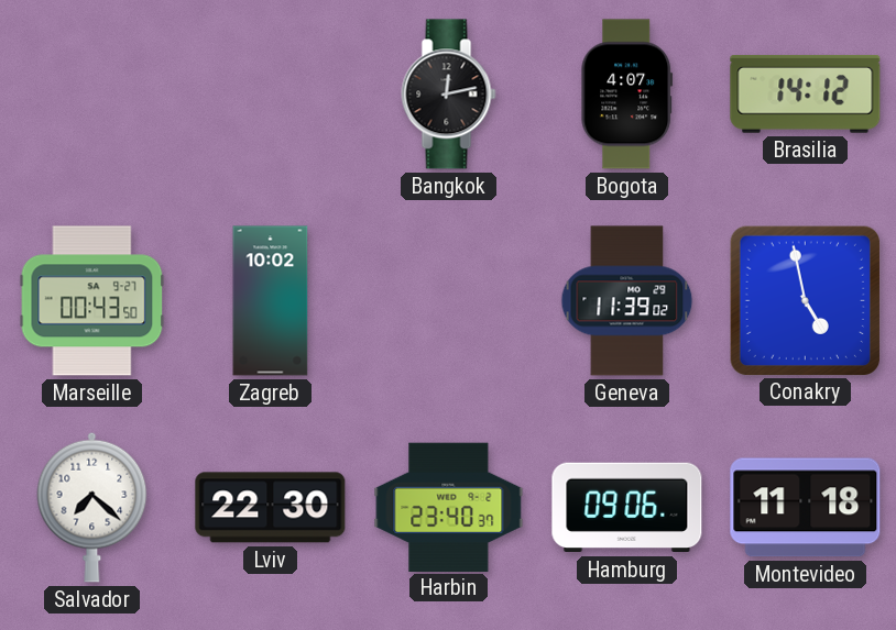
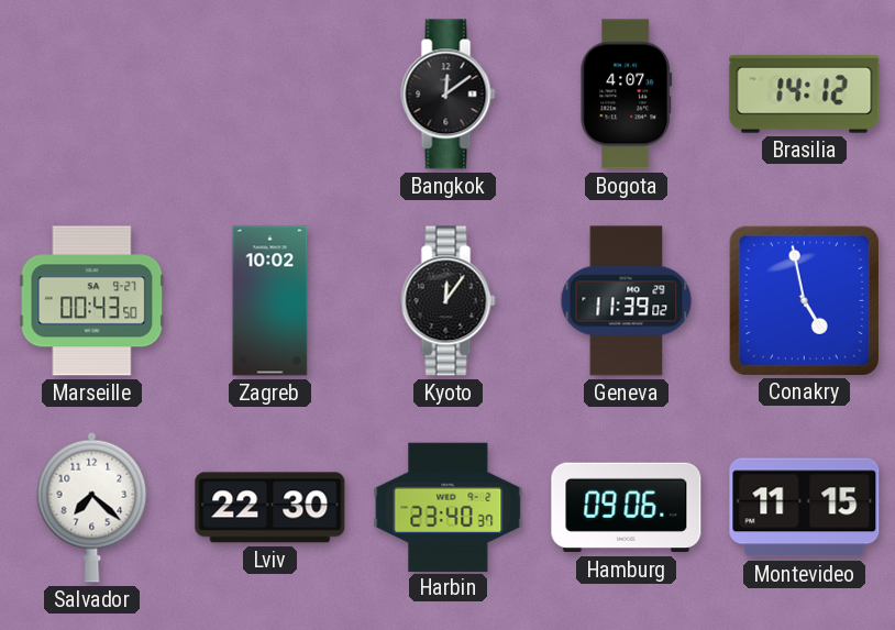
Bangkok: 12:13 -> 12:09 (449, 95)
Kyoto: none -> 12:06 (449, 301)
Montevideo: 11:18 -> 11:15 (805, 508)
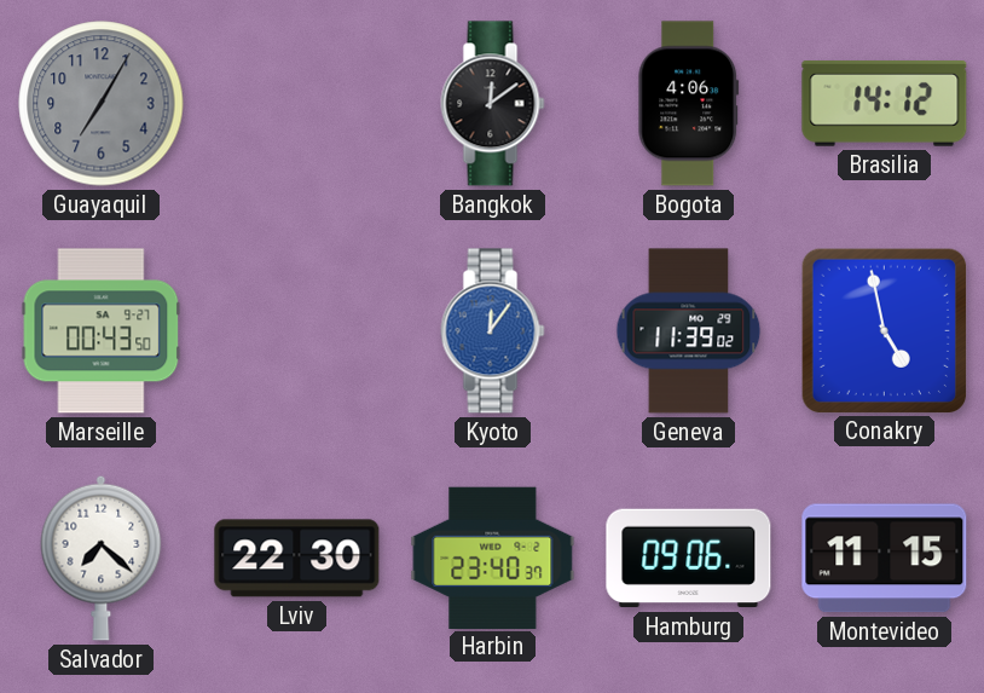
Guayaquil: none -> 7:05 (102, 104)
Bogota: 4:07 -> 4:06 (689, 104)
Zagreb: 10:02 -> none (270, 301)
Kyoto dial: black -> blue (493, 331)
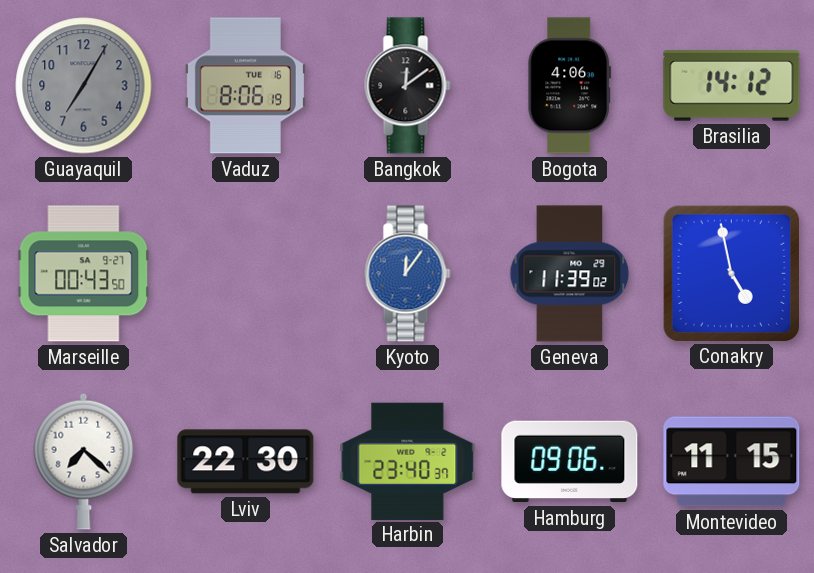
Vaduz: none -> 8:06 (245, 86)
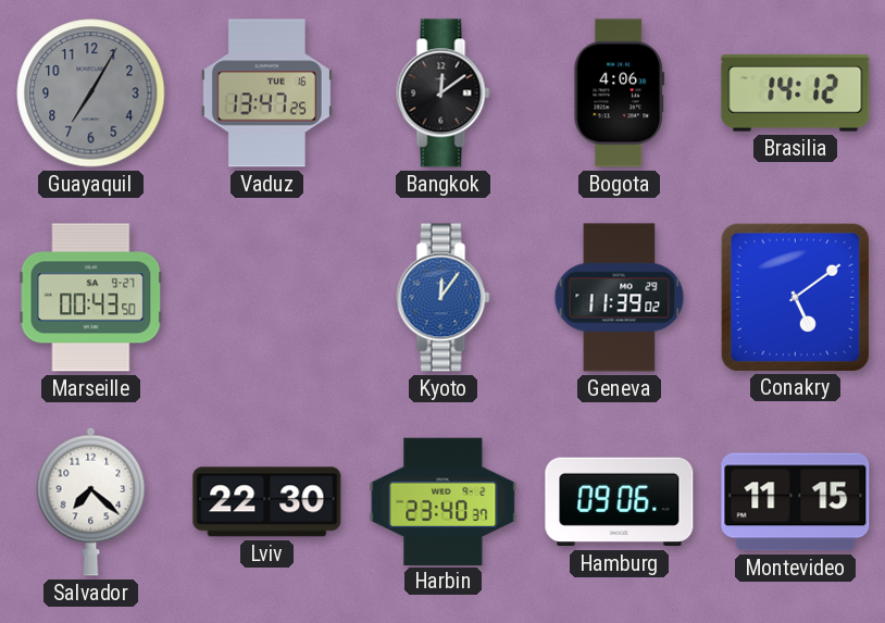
Vaduz: 8:06 -> 13:47 (266, 94)
Conakry: 4:58 -> 5:09 (795, 297)
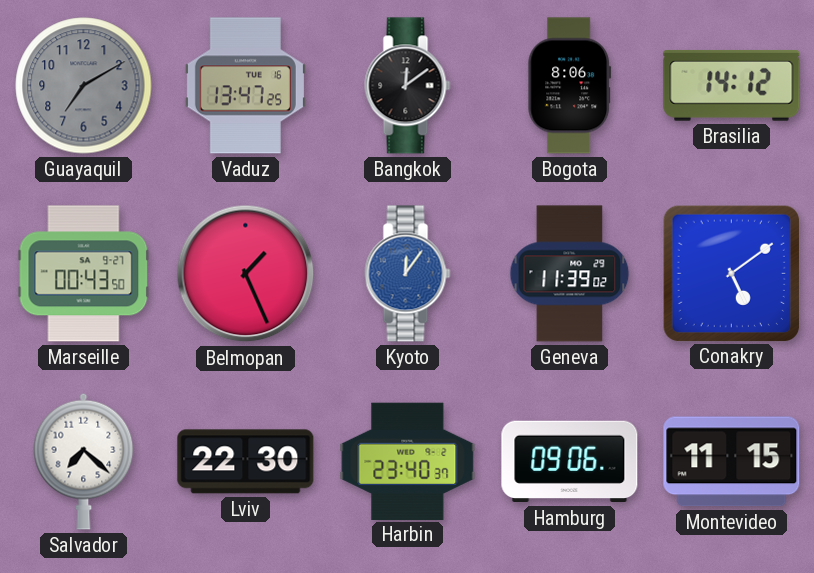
Guayaquil: 7:05 -> 7:10 (84, 86)
Bogota: 4:06 -> 8:06 (570, 86)
Belmopan: none -> 1:26 (246, 274)
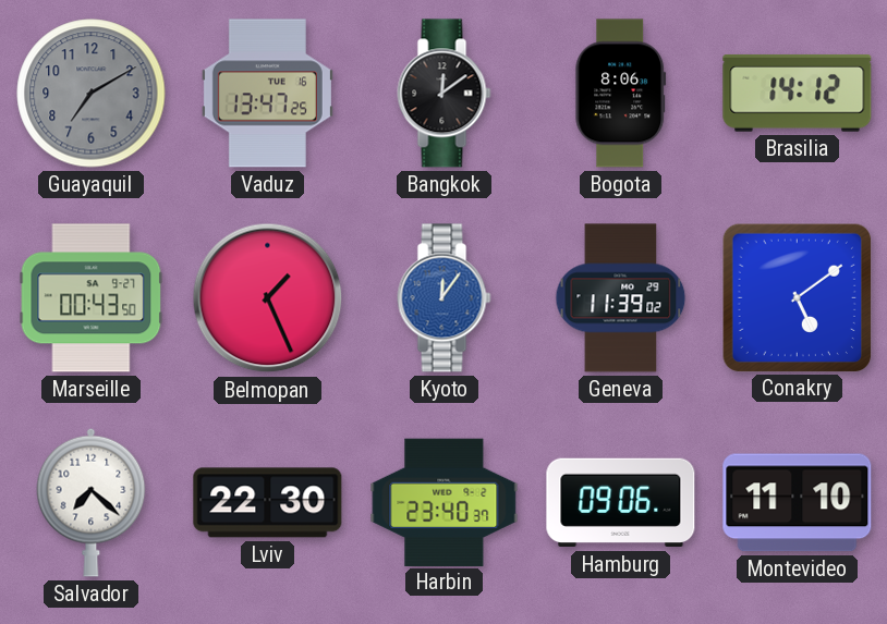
Montevideo: 11:15 -> 11:10 (798, 503)
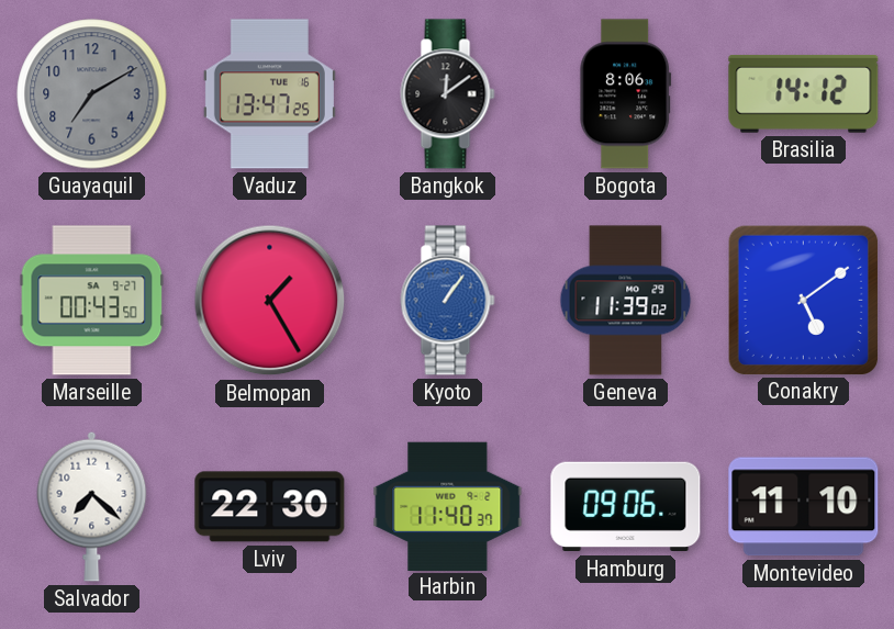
Belmopan: 1:26 -> 1:25 (270, 301)
Kyoto: 12:06 -> 1:06 (448, 301)
Harbin: 23:40 -> 11:40 (448, 506)
